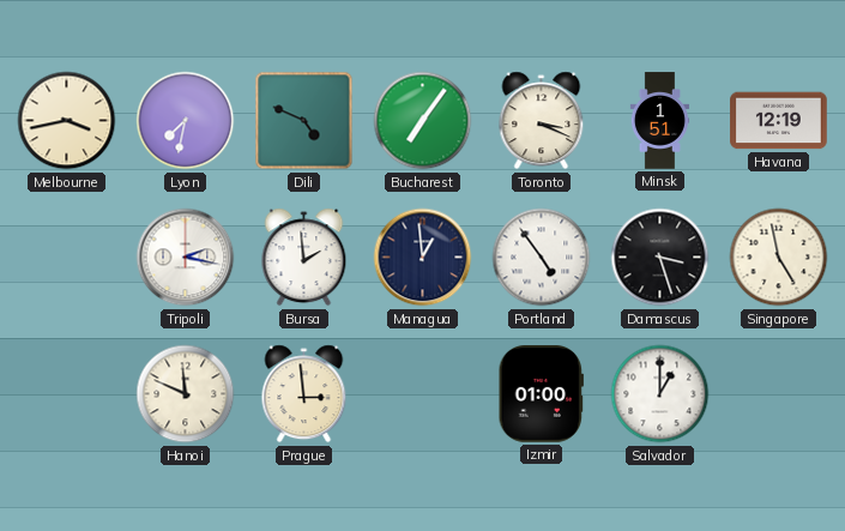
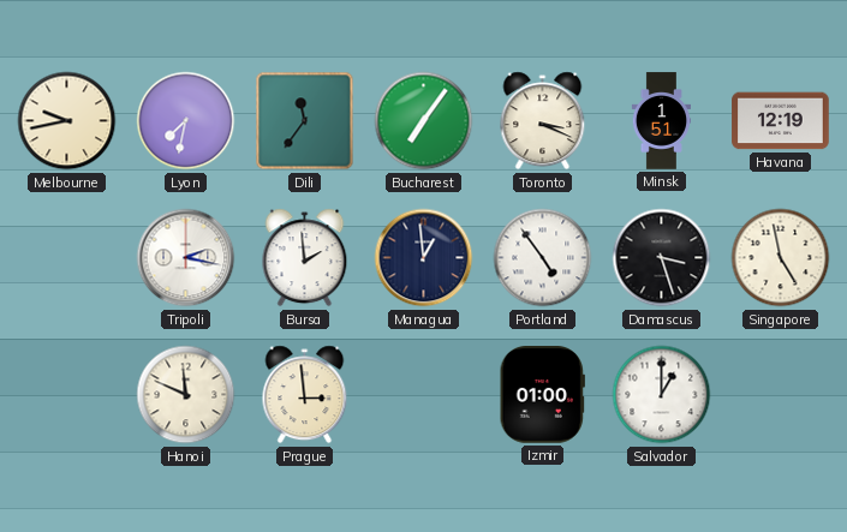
Melbourne: 3:43 -> 9:43 (67, 121)
Dili: 4:49 -> 11:36 (305, 121)
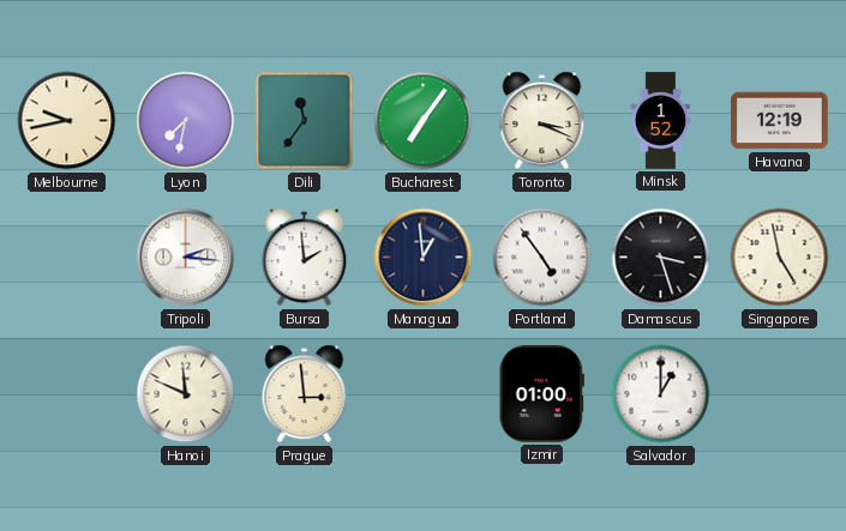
Minsk: 1:51 -> 1:52 (660, 121)
Tripoli: 2:17 -> 2:16 (186, 258)
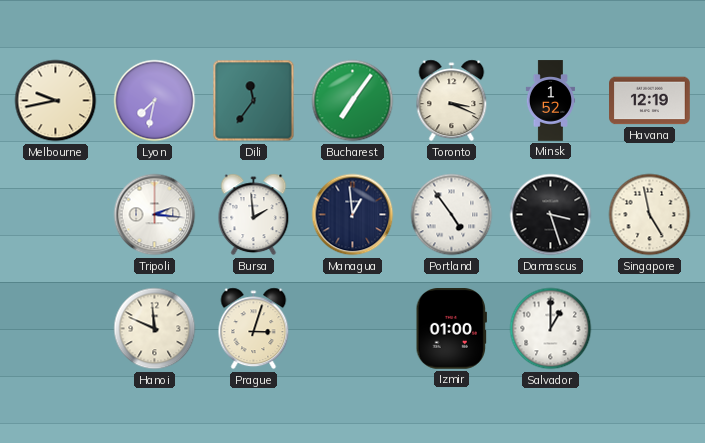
Prague: 2:59 -> 3:03 (254, 329)
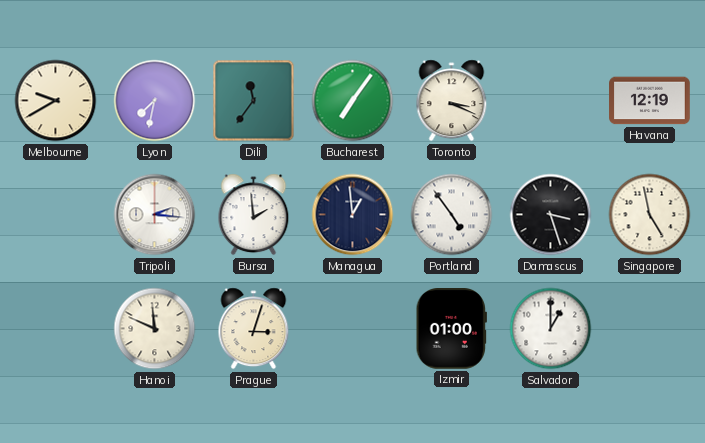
Melbourne: 9:43 -> 9:40 (56, 101)
Minsk: 1:52 -> none (550, 101)
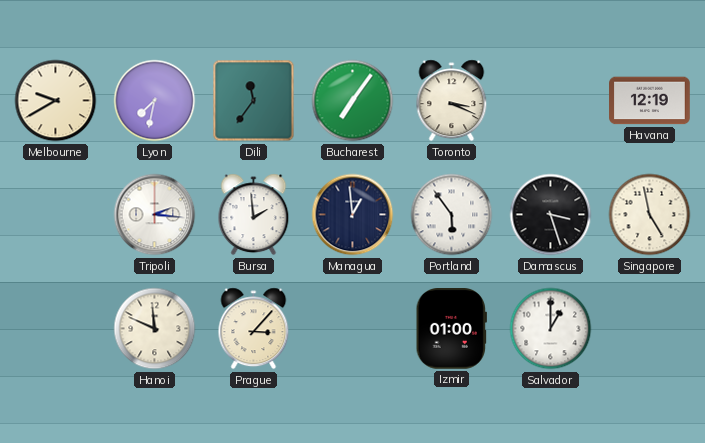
Portland: 4:54 -> 5:54 (452, 215)
Prague: 3:03 -> 3:07 (254, 329)
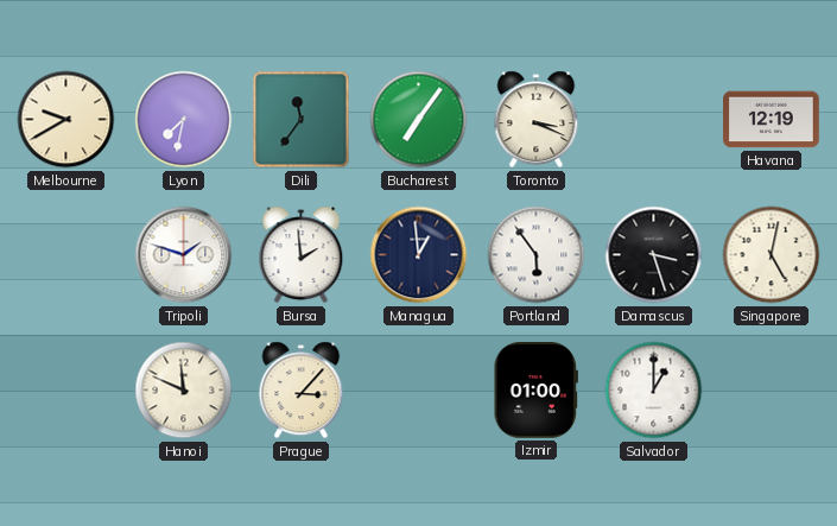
Tripoli: 2:16 -> 1:48 (184, 255)
Singapore: 4:58 -> 5:02 (772, 255)
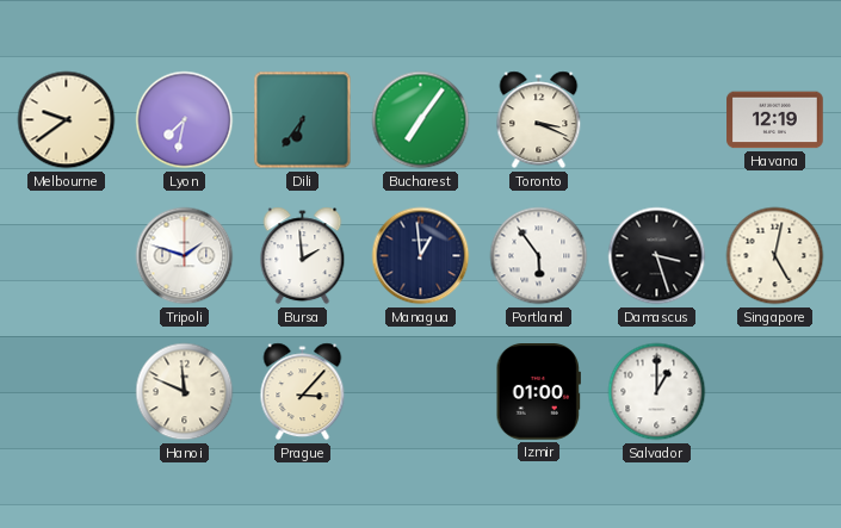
Melbourne: 9:40 -> 9:39 (67, 120)
Dili: 11:36 -> 6:36 (303, 120)
